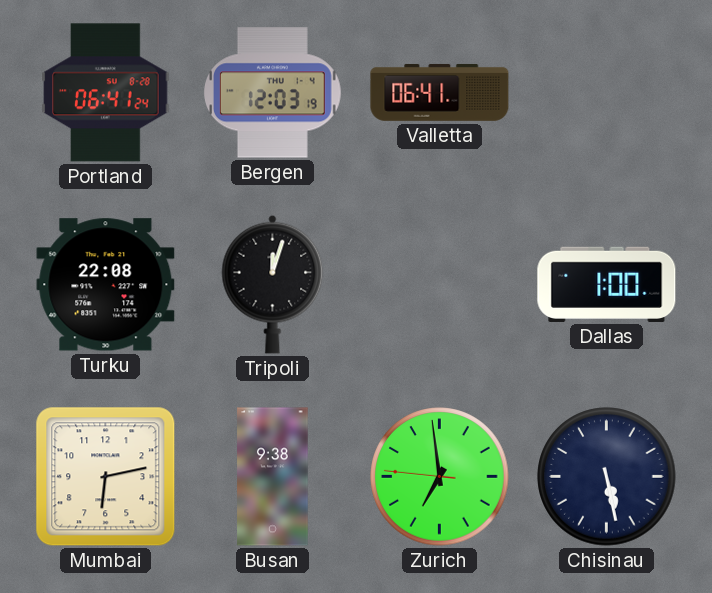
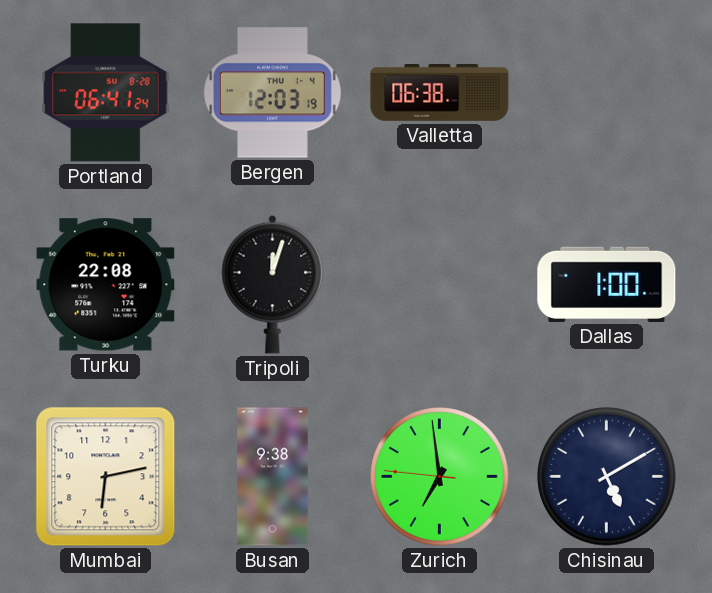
Valletta: 06:41 -> 06:38 (440, 92)
Chisinau: 5:28 -> 5:10 (607, 477)
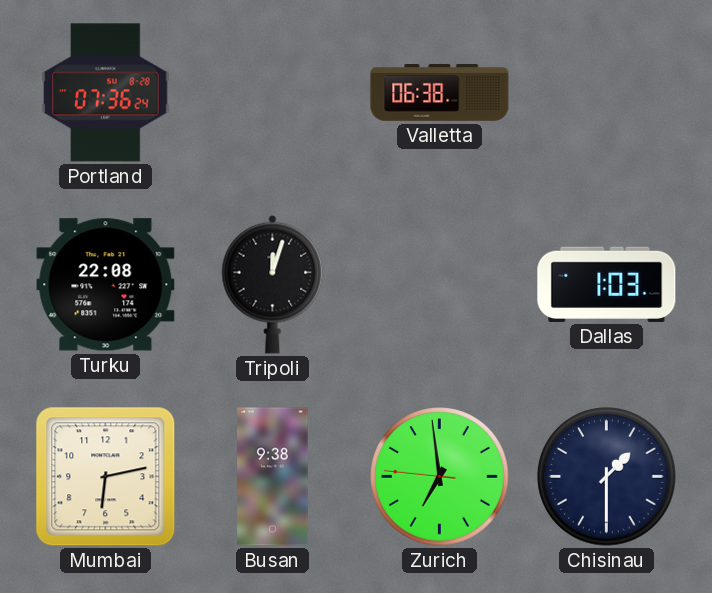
Portland: 06:41 -> 07:36 (106, 93)
Bergen: 12:03 -> none (273, 93)
Dallas: 1:00 -> 1:03 (607, 284)
Chisinau: 5:10 -> 1:30 (607, 477)
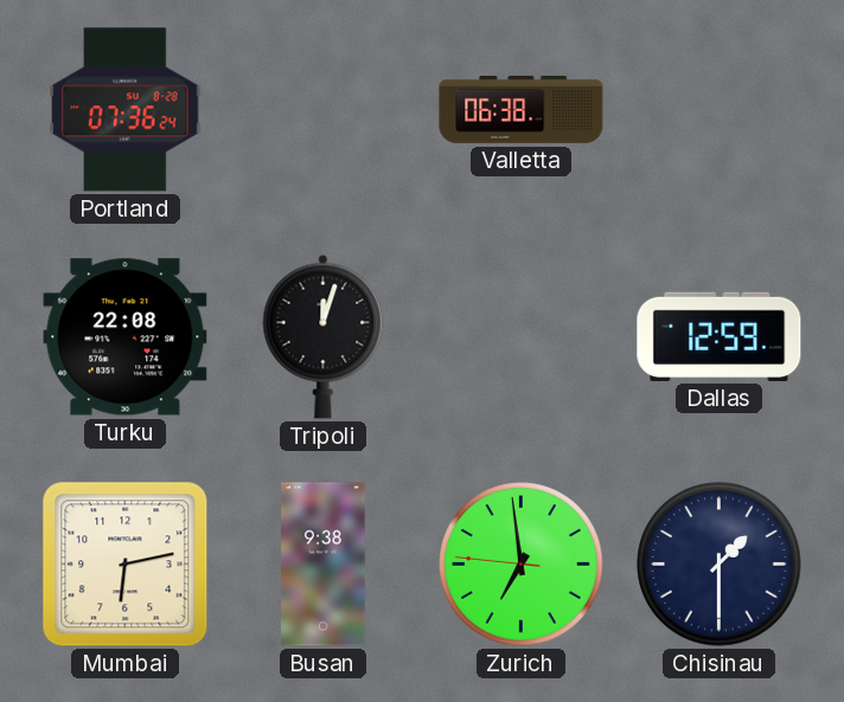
Dallas: 1:03 -> 12:59 (720, 336)
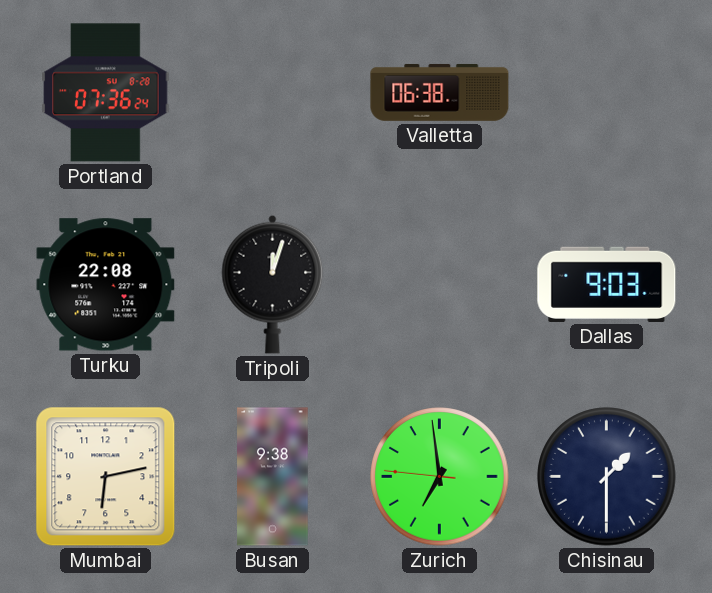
Dallas: 12:59 -> 9:03 (607, 284)
